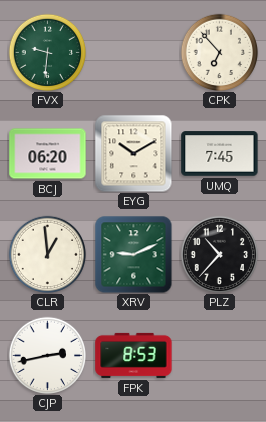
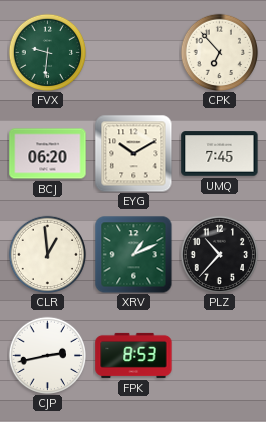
XRV: 9:11 -> 1:11 (133, 254)
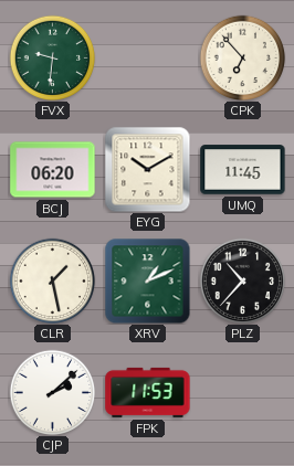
UMQ: 7:45 -> 11:45 (243, 170)
CLR: 12:59 -> 1:28 (52, 280)
CJP: 2:43 -> 2:08 (52, 392)
FPK: 8:53 -> 11:53 (148, 392)
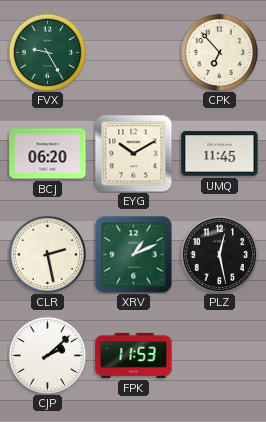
FVX: 9:31 -> 9:25 (47, 52)
CLR: 1:28 -> 2:28 (47, 254)
PLZ: 10:37 -> 12:28 (219, 254)
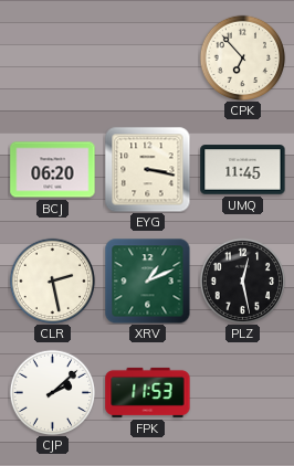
FVX: 9:25 -> none (47, 52)
EYG: 10:10 -> 3:17 (147, 169)
